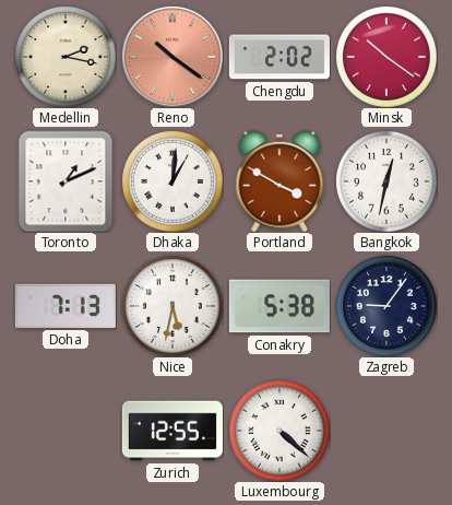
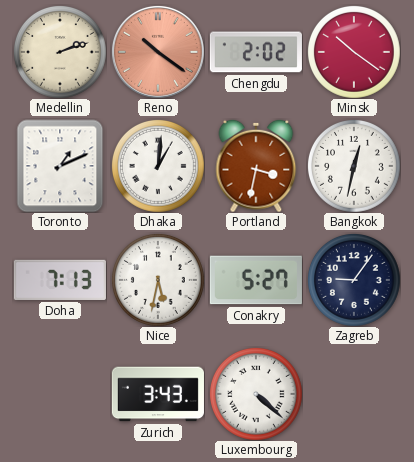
Medellin: 2:17 -> 2:12 (60, 52)
Portland: 3:50 -> 3:32 (256, 166)
Conakry: 5:38 -> 5:27 (256, 280)
Zurich: 12:55 -> 3:43 (158, 394)
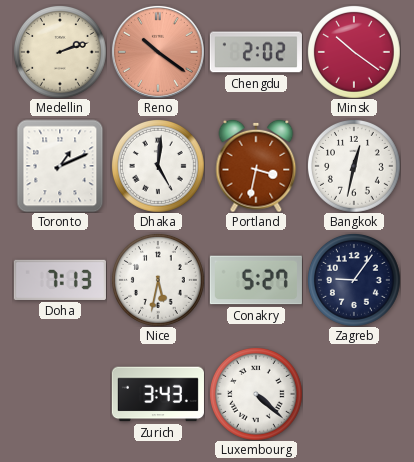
Dhaka: 1:01 -> 5:01 (158, 166)
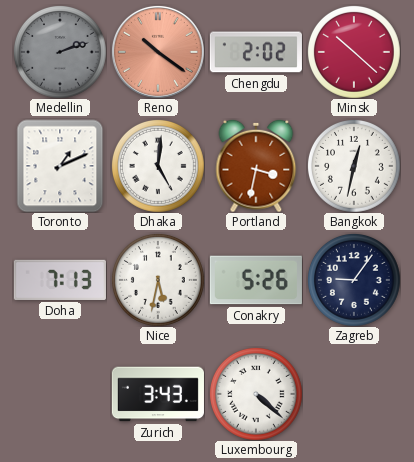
Medellin dial: cream -> grey (60, 52)
Minsk: 10:21 -> 10:22 (354, 52)
Conakry: 5:27 -> 5:26 (256, 280)
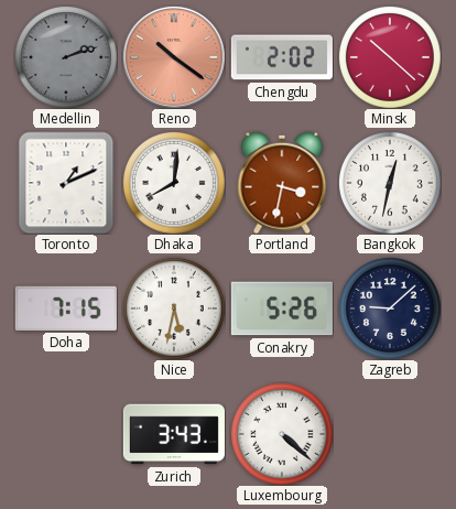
Dhaka: 5:01 -> 8:01 (174, 183)
Doha: 7:13 -> 7:15 (66, 308)
Zagreb: 9:06 -> 9:08 (390, 308)
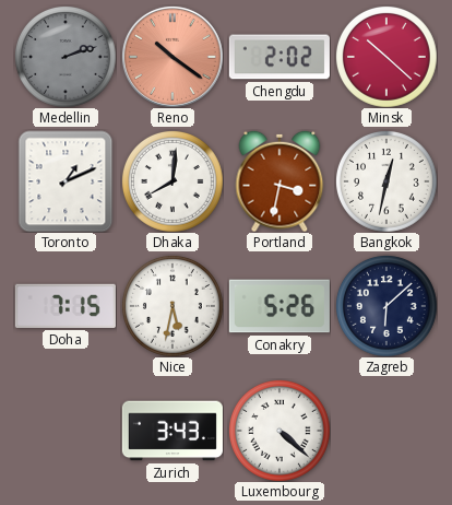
Zagreb: 9:08 -> 6:08 (386, 306)
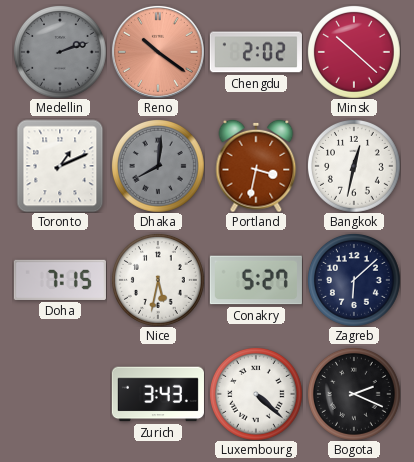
Dhaka dial: white -> grey (158, 166)
Conakry: 5:26 -> 5:27 (256, 280)
Bogota: none -> 2:19 (354, 394)
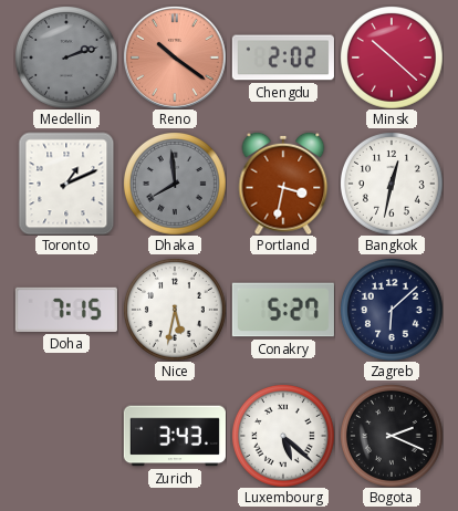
Dhaka: 8:01 -> 7:59 (175, 184)
Luxembourg: 4:22 -> 5:22 (283, 436)
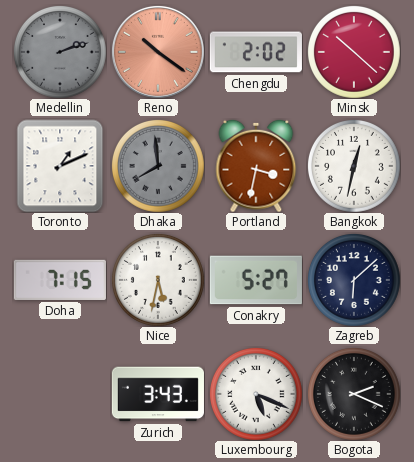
Luxembourg: 5:22 -> 5:19 (256, 394)
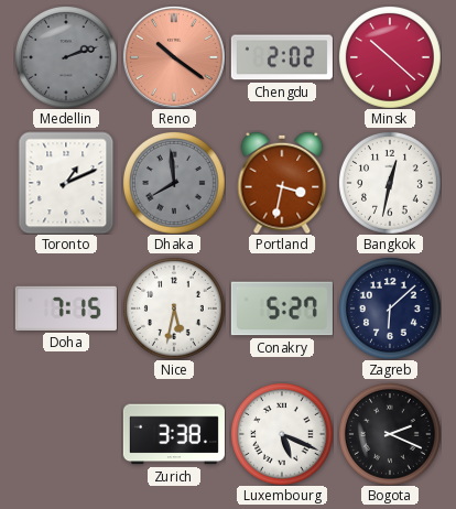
Zurich: 3:43 -> 3:38 (174, 434)
